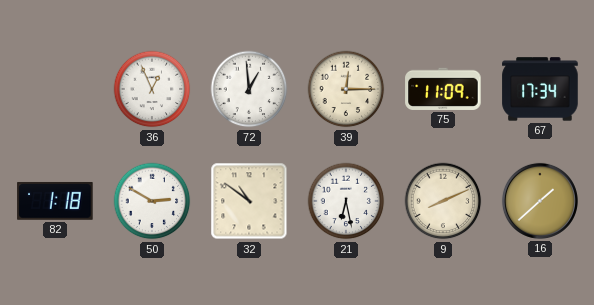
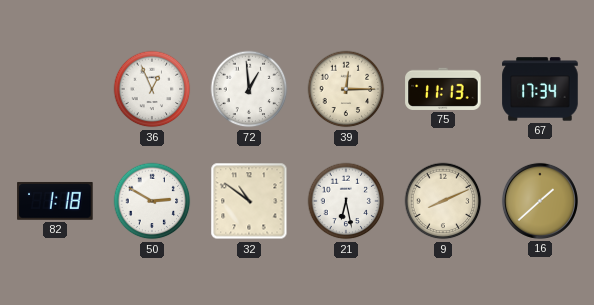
75: 11:09 -> 11:13 (443, 89)
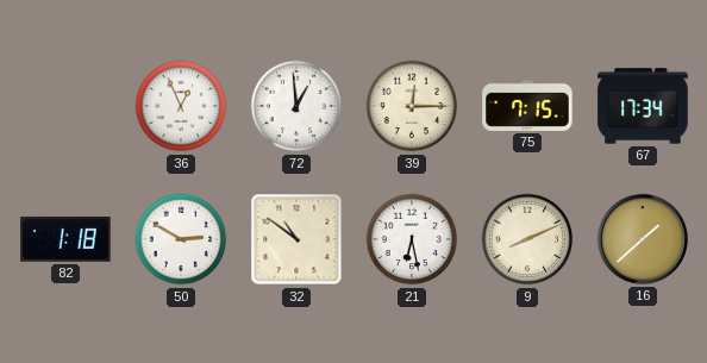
75: 11:13 -> 7:15 (527, 106)
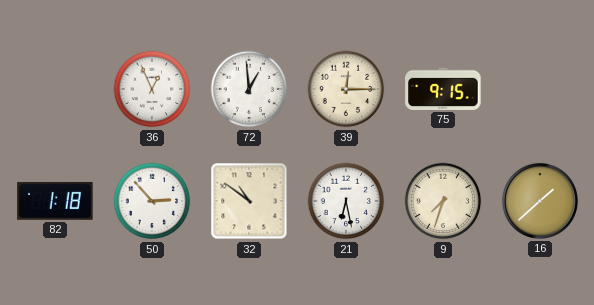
75: 7:15 -> 9:15 (443, 89)
67: 17:34 -> none (643, 106)
50: 2:50 -> 2:53 (152, 201)
9: 8:11 -> 7:33 (443, 201)
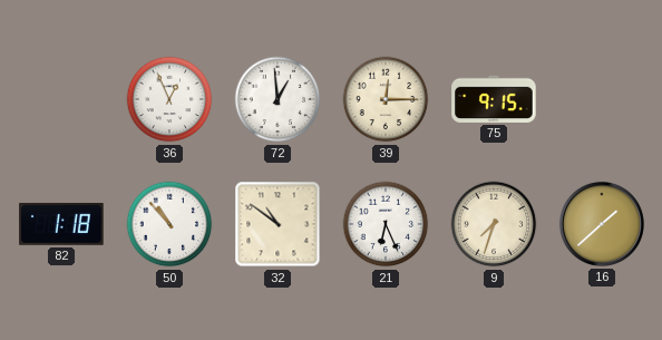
50: 2:53 -> 10:53 (169, 224)
21: 6:28 -> 6:26 (386, 224)
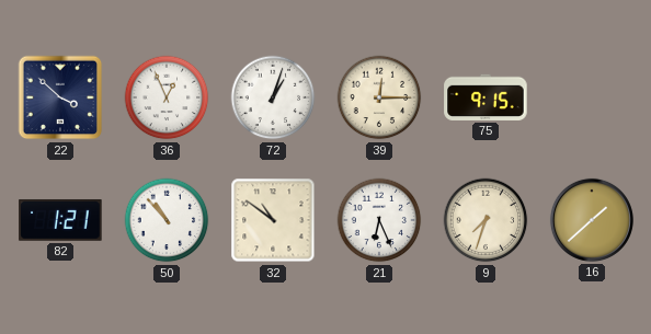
22: none -> 3:52 (60, 97)
72: 12:59 -> 1:03 (273, 97)
82: 1:18 -> 1:21 (60, 220)
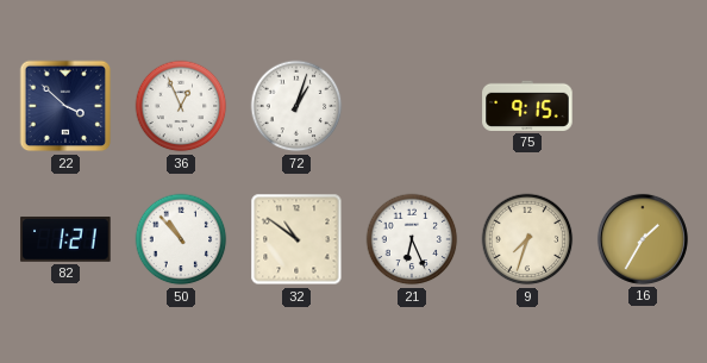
39: 12:15 -> none (379, 97)
16: 1:38 -> 1:35 (643, 239)
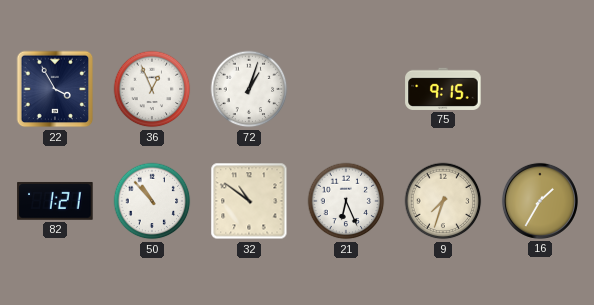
22: 3:52 -> 3:55 (55, 89)
